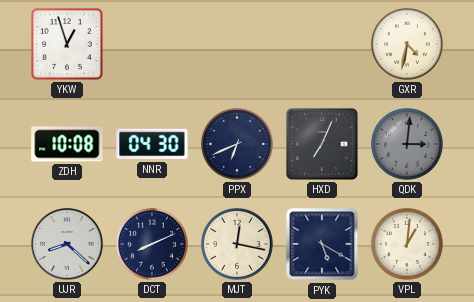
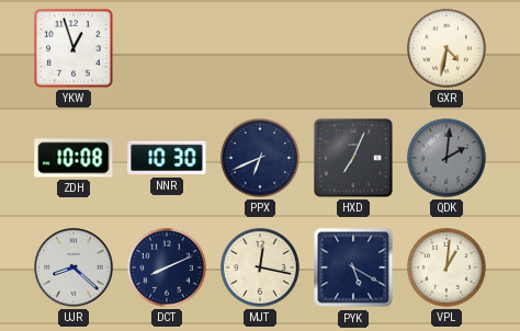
NNR: 04:30 -> 10:30 (167, 158)
QDK: 3:01 -> 2:01 (446, 158)
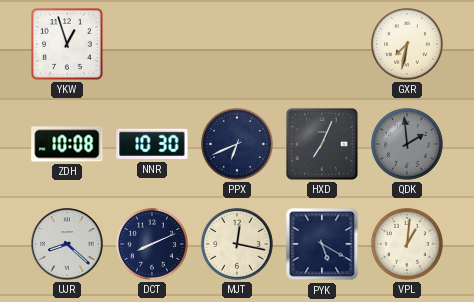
GXR: 4:32 -> 7:32 (407, 44)
QDK: 2:01 -> 1:59 (407, 144)
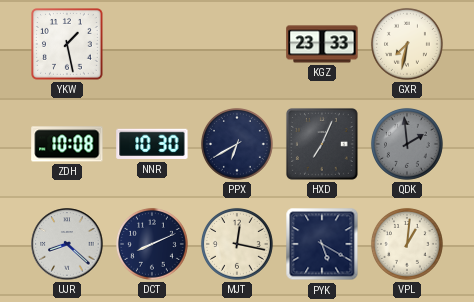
YKW: 12:57 -> 1:28 (68, 45)
KGZ: none -> 23:33 (322, 44)
PPX: 6:41 -> 6:40 (237, 144)
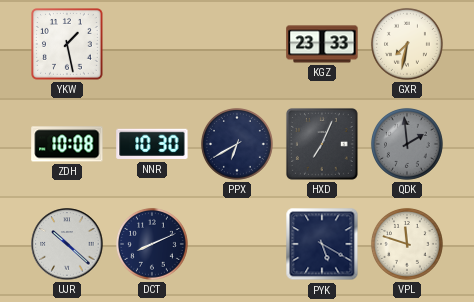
UJR: 8:22 -> 10:22 (67, 244)
MJT: 12:17 -> none (237, 244)
VPL: 1:01 -> 11:48 (407, 244)
